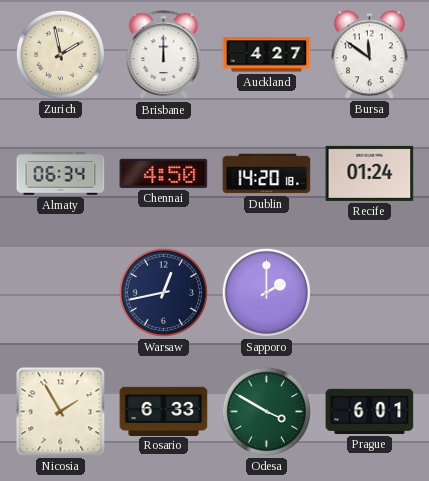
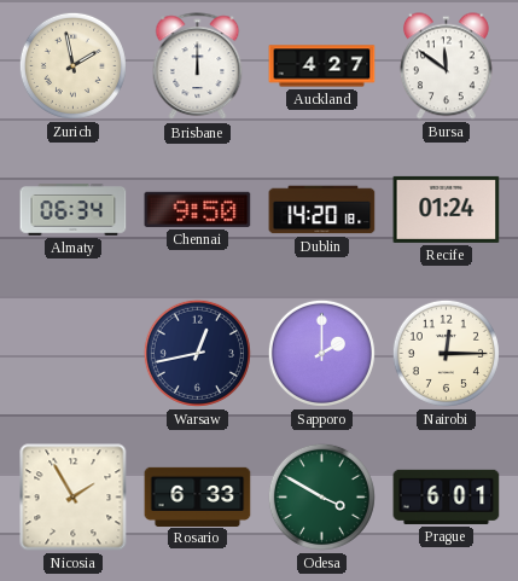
Chennai: 4:50 -> 9:50 (198, 209)
Nairobi: none -> 12:15 (446, 353)
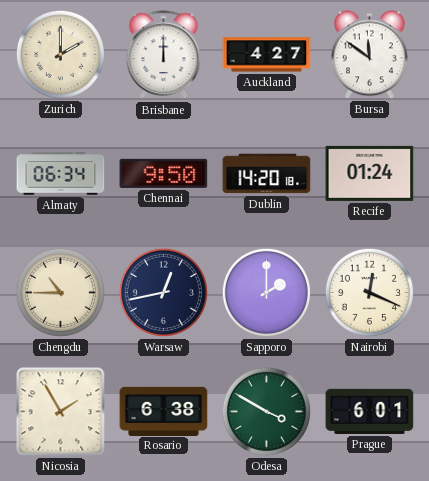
Zurich: 1:58 -> 2:00 (60, 54)
Chengdu: none -> 10:45 (60, 292)
Nairobi: 12:15 -> 12:19 (369, 292)
Rosario: 6:33 -> 6:38 (164, 411)
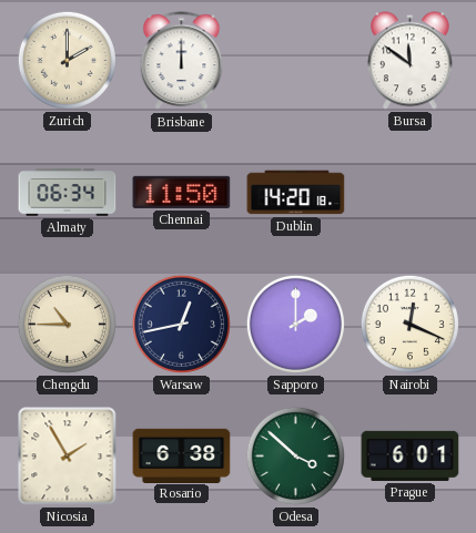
Auckland: 4:27 -> none (267, 55)
Chennai: 9:50 -> 11:50 (182, 192)
Recife: 01:24 -> none (370, 173)
Odesa: 3:50 -> 3:52 (295, 455)
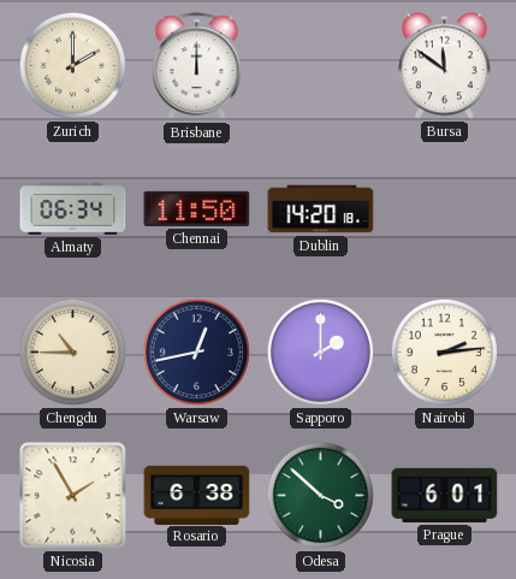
Nairobi: 12:19 -> 2:14 (444, 351)
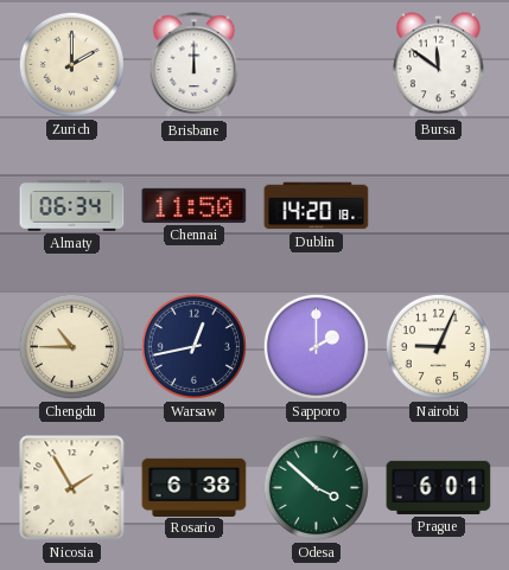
Nairobi: 2:14 -> 9:04 (438, 346)
